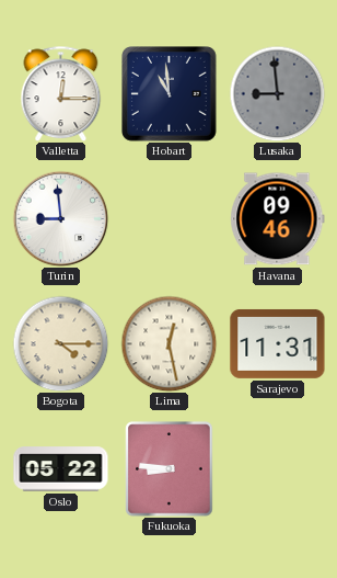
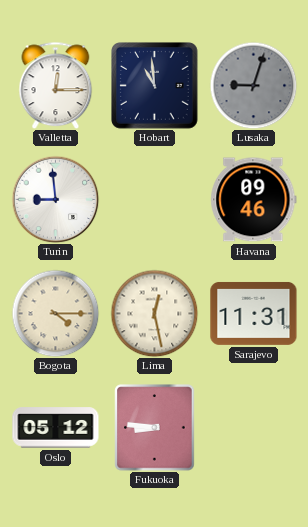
Lusaka: 8:59 -> 9:03 (253, 85)
Oslo: 05:22 -> 05:12 (56, 428)
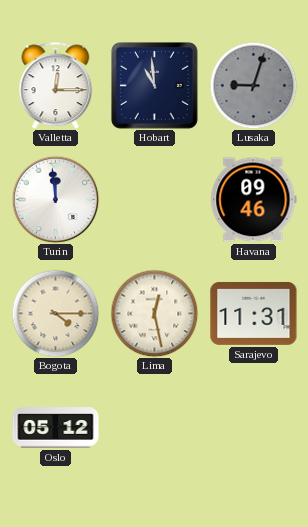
Turin: 8:59 -> 11:59 (55, 199)
Fukuoka: 8:46 -> none (155, 428)
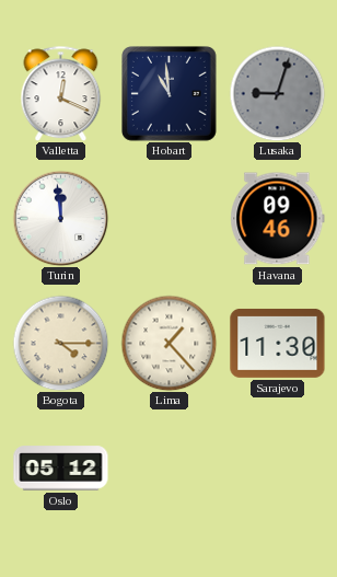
Valletta: 12:15 -> 12:19 (61, 93)
Lima: 12:28 -> 1:23 (168, 343)
Sarajevo: 11:31 -> 11:30 (278, 343)
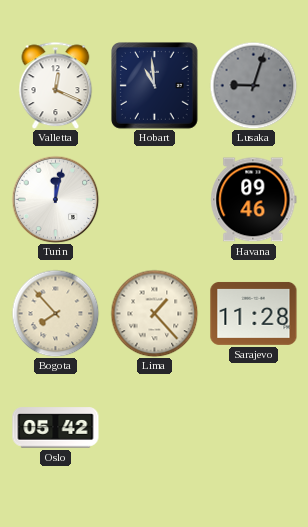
Turin: 11:59 -> 12:02 (55, 199)
Bogota: 4:15 -> 7:53 (55, 313)
Sarajevo: 11:30 -> 11:28 (254, 313)
Oslo: 05:12 -> 05:42 (56, 428)
